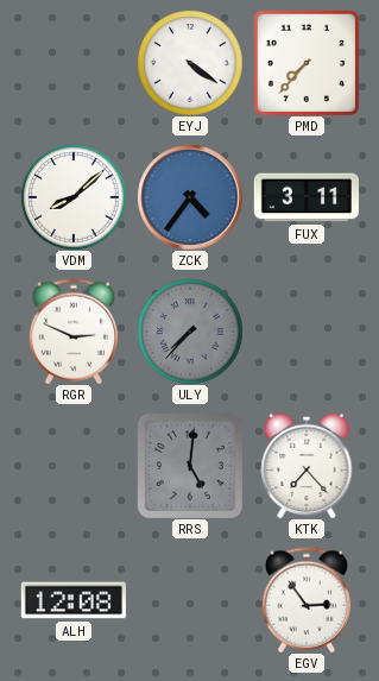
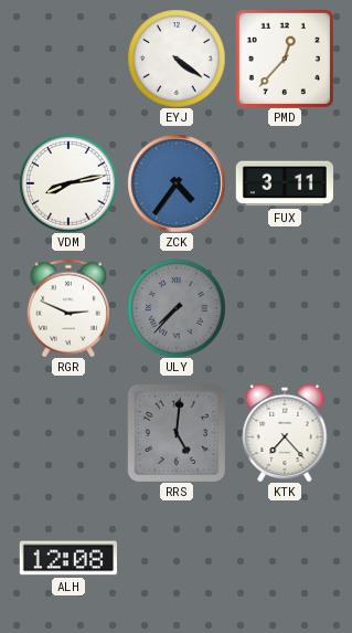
PMD: 7:37 -> 12:37 (285, 59)
VDM: 8:08 -> 8:13 (68, 183)
EGV: 2:54 -> none (307, 600)
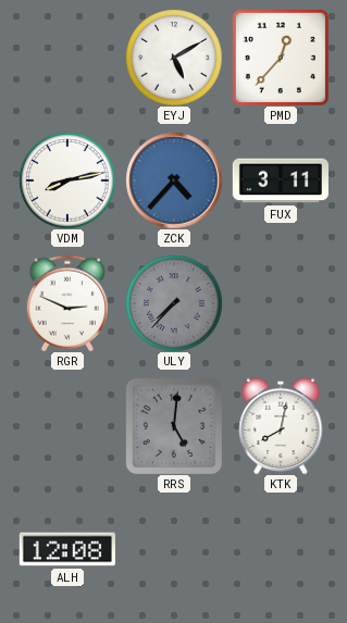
EYJ: 4:21 -> 5:10 (174, 58)
ZCK: 4:36 -> 4:37 (174, 180)
KTK: 7:23 -> 8:02 (281, 426)
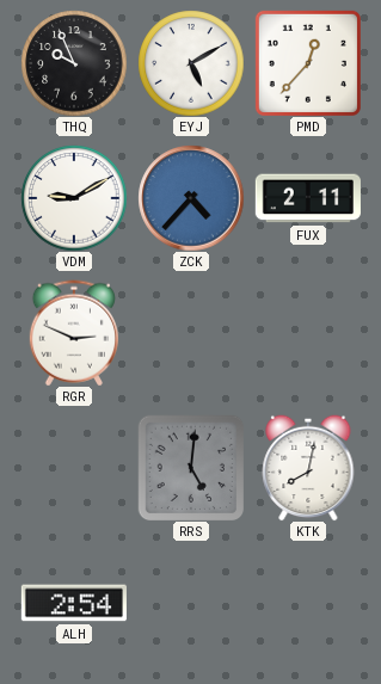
THQ: none -> 9:56 (74, 63)
VDM: 8:13 -> 9:10 (74, 198)
FUX: 3:11 -> 2:11 (308, 198)
ULY: 7:37 -> none (174, 303)
ALH: 12:08 -> 2:54 (74, 603)
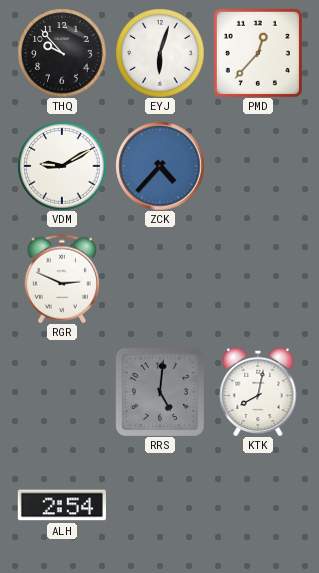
THQ: 9:56 -> 9:53 (62, 53)
EYJ: 5:10 -> 6:03 (160, 53)
FUX: 2:11 -> none (308, 198)
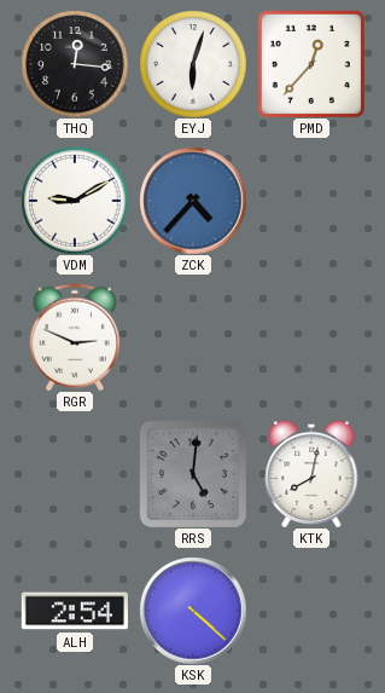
THQ: 9:53 -> 12:16 (75, 64)
KSK: none -> 4:22 (193, 611)
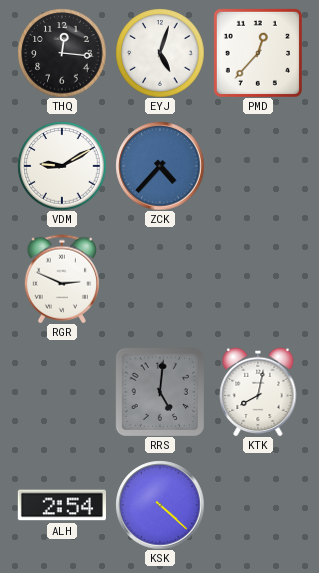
EYJ: 6:03 -> 5:03 (160, 53)
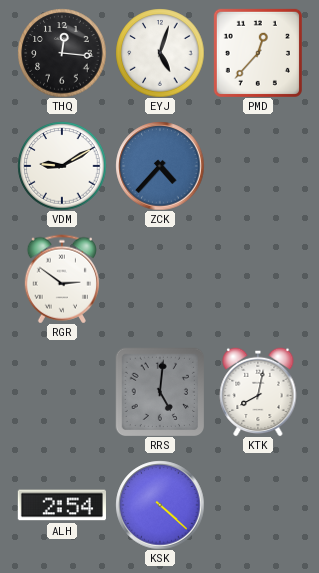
RGR: 2:49 -> 2:51 (62, 279)
